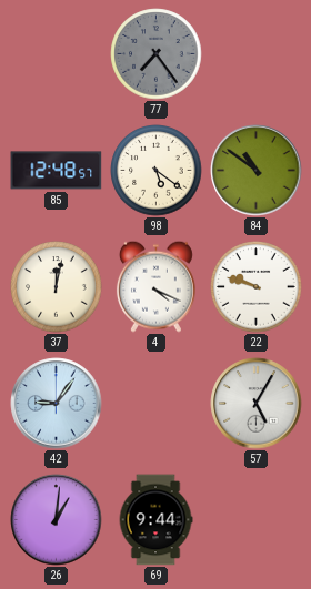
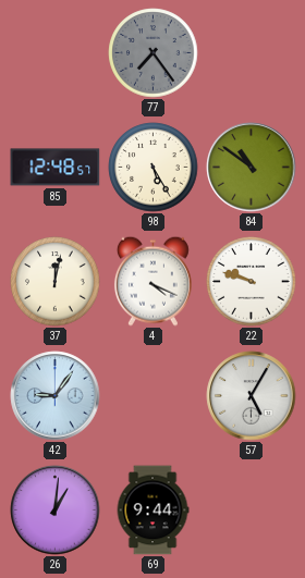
98: 5:21 -> 5:25 (154, 168)
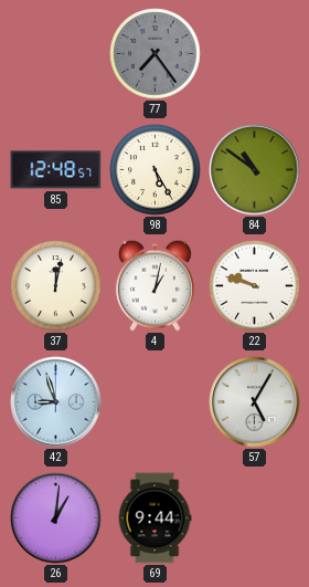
4: 4:19 -> 1:02 (154, 285)
42: 9:06 -> 8:57 (56, 402)
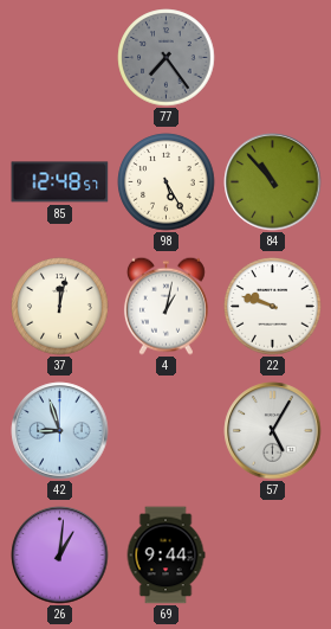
84: 10:51 -> 10:53 (273, 182)
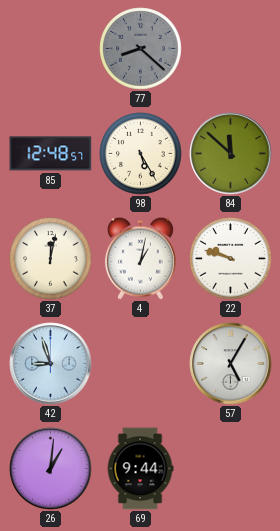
77: 7:24 -> 8:22 (141, 49)
84: 10:53 -> 11:52 (231, 154)
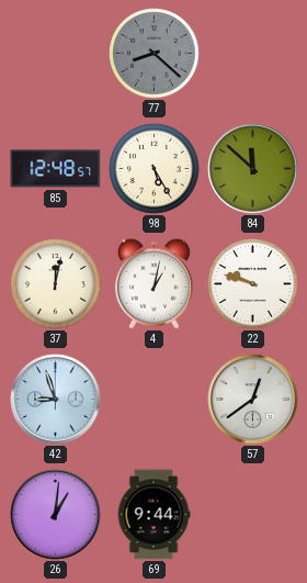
57: 5:05 -> 12:39 (253, 400)
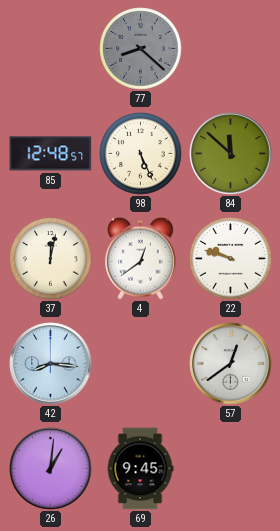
98: 5:25 -> 5:26 (141, 154)
4: 1:02 -> 12:39 (140, 258)
42: 8:57 -> 8:16 (51, 364)
69: 9:44 -> 9:45 (140, 469)
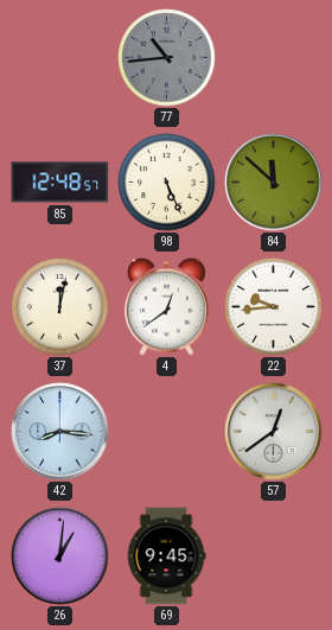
77: 8:22 -> 10:44 (167, 58)
22: 9:48 -> 9:44 (274, 307)
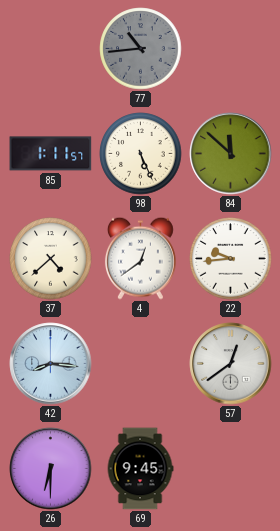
85: 12:48 -> 1:11 (51, 154)
37: 12:02 -> 4:38 (51, 259)
26: 1:01 -> 6:30 (51, 469)
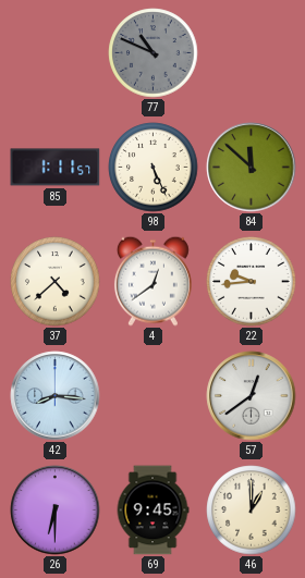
77: 10:44 -> 10:49 (154, 53)
46: none -> 1:00 (252, 511)
